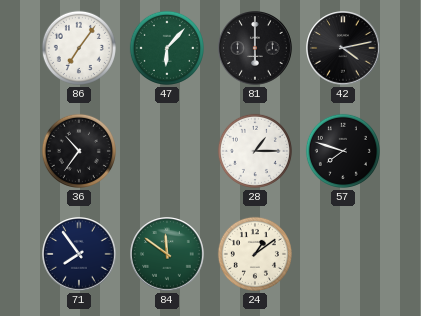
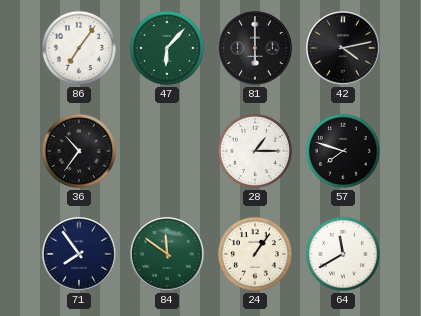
24: 1:09 -> 1:06 (255, 254)
64: none -> 11:40 (343, 254)
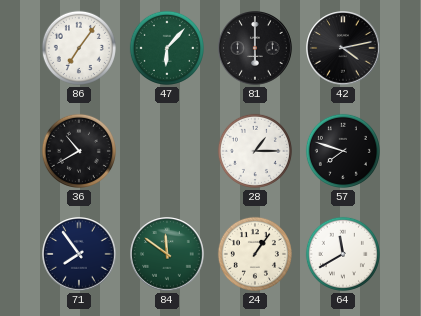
36: 10:36 -> 10:40 (79, 151)
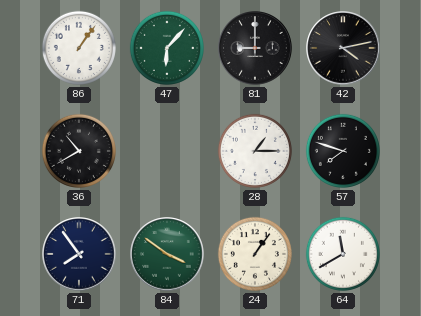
86: 7:06 -> 1:06 (79, 48)
81: 6:00 -> 9:00 (255, 48)
84: 11:51 -> 3:51 (167, 254)
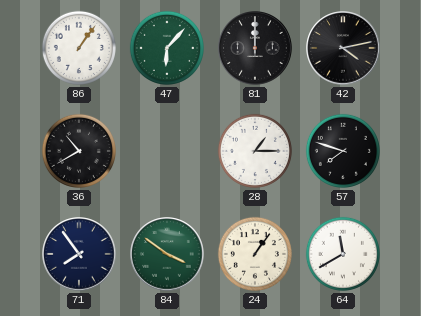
81: 9:00 -> 12:00 (255, 48)
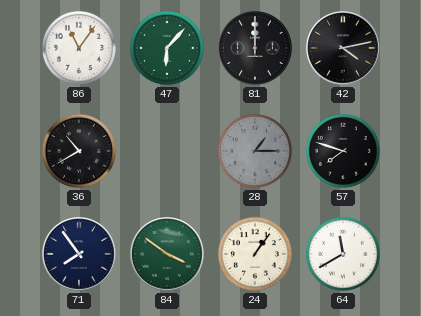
86: 1:06 -> 11:06 (79, 48)
28 dial: white -> grey (255, 151)
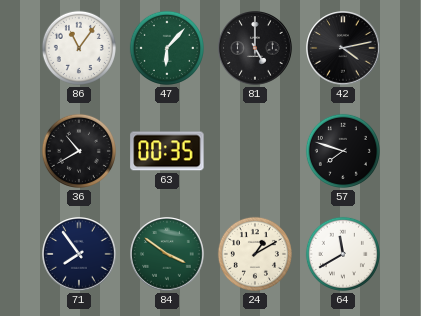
81: 12:00 -> 5:00 (255, 48)
63: none -> 00:35 (167, 151)
28: 1:15 -> none (255, 151)
24: 1:06 -> 1:10 (255, 254)
